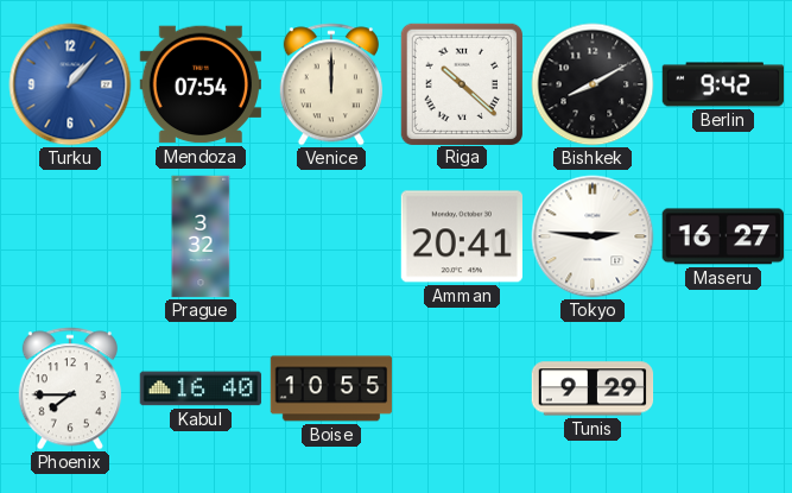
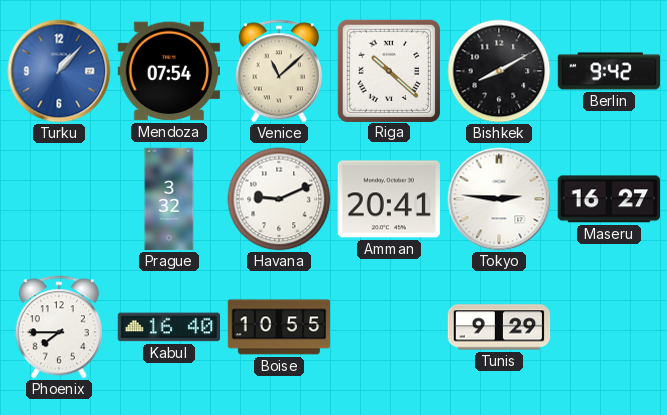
Venice: 12:00 -> 11:08 (279, 71)
Havana: none -> 9:11 (279, 199)
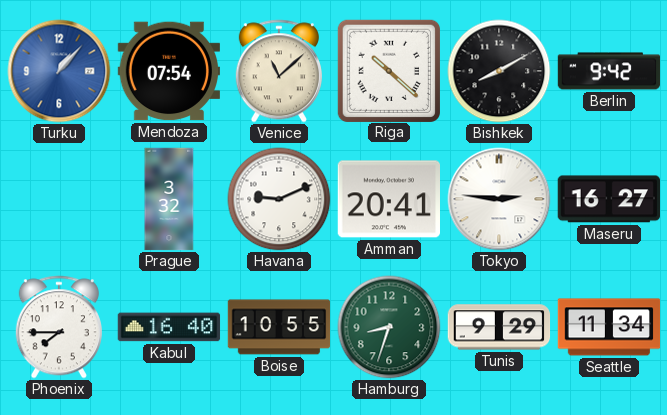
Hamburg: none -> 8:33 (389, 327)
Seattle: none -> 11:34 (609, 327)
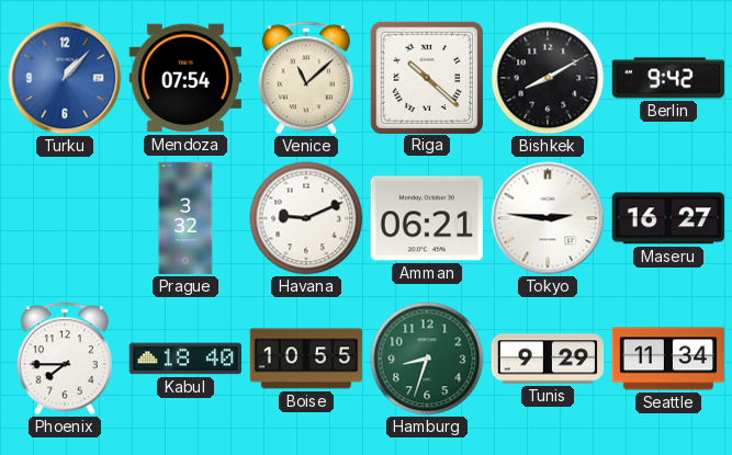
Amman: 20:41 -> 06:21 (426, 218)
Kabul: 16:40 -> 18:40 (185, 359)
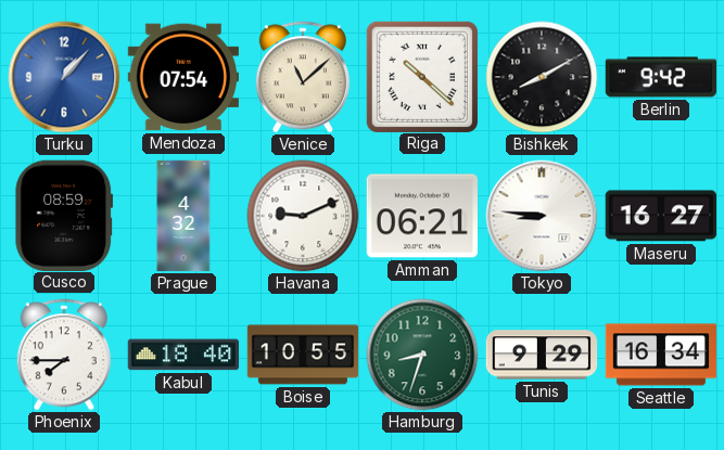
Cusco: none -> 08:59 (64, 215)
Prague: 3:32 -> 4:32 (183, 216)
Tokyo: 2:46 -> 8:46 (542, 216)
Seattle: 11:34 -> 16:34 (661, 355)
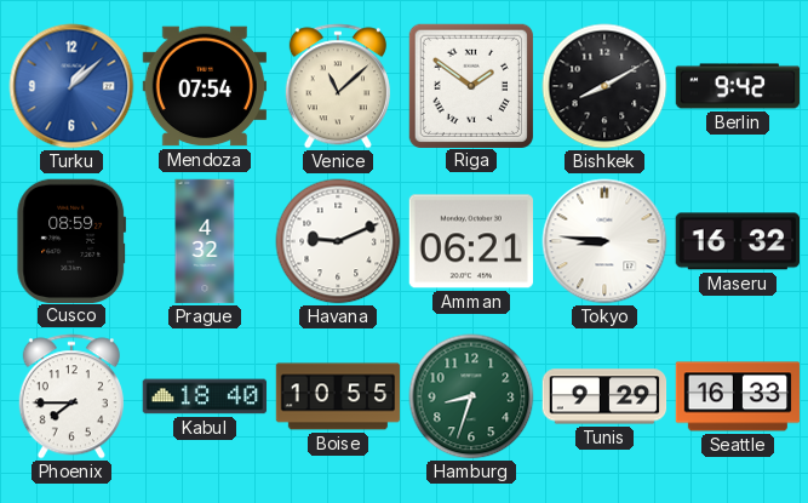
Turku: 1:07 -> 1:08 (71, 86)
Riga: 10:22 -> 1:51 (470, 85)
Maseru: 16:27 -> 16:32 (737, 241)
Seattle: 16:34 -> 16:33 (738, 396)
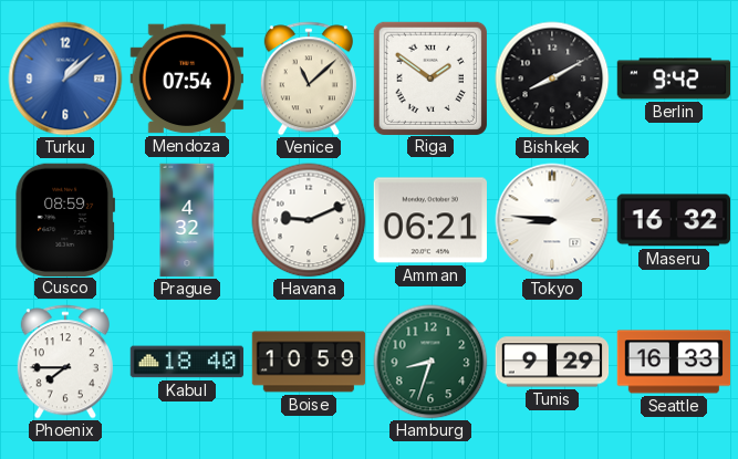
Boise: 10:55 -> 10:59 (309, 362)
